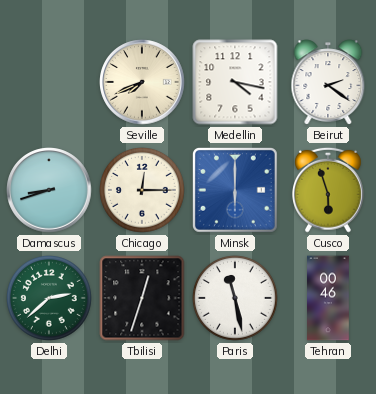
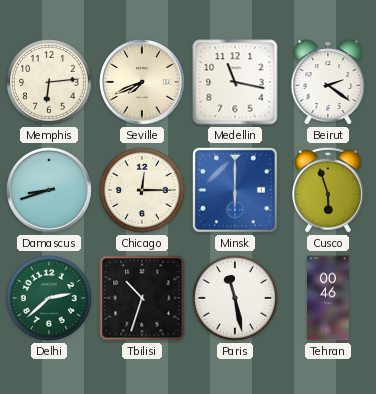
Memphis: none -> 6:14 (50, 83)
Medellin: 4:17 -> 11:17 (235, 82)
Tbilisi: 12:33 -> 10:33 (142, 298)
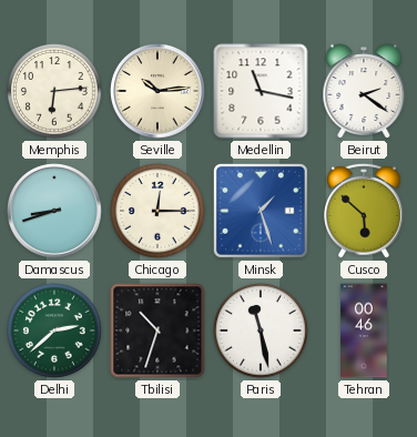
Seville: 7:41 -> 10:14 (157, 91)
Minsk: 6:00 -> 1:27 (261, 211)
Cusco: 5:57 -> 5:52 (365, 211)
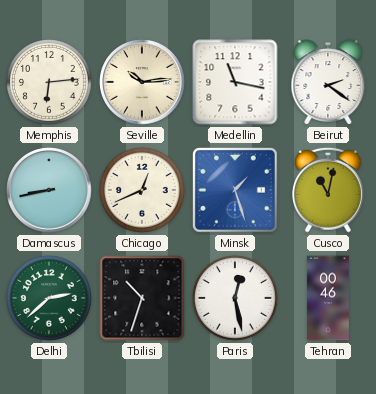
Damascus: 8:42 -> 8:43 (49, 190)
Chicago: 12:15 -> 12:41 (143, 191)
Cusco: 5:52 -> 11:02 (329, 190)
Paris: 11:28 -> 12:28 (236, 299)
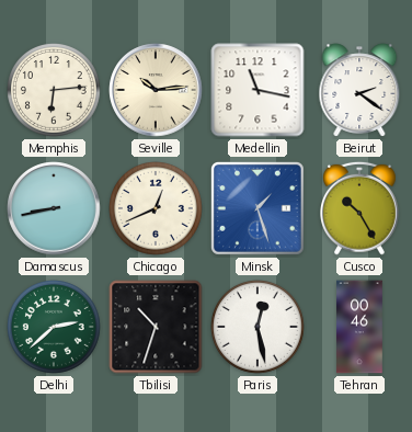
Cusco: 11:02 -> 10:25 (360, 208)
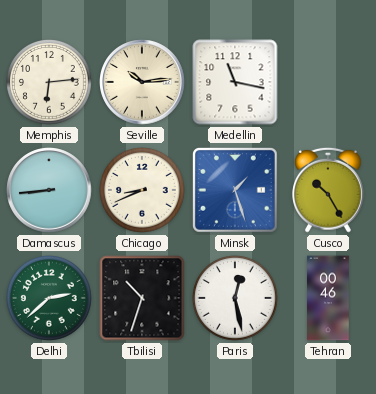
Beirut: 2:21 -> none (359, 90)
Damascus: 8:43 -> 8:44 (49, 190)
Chicago: 12:41 -> 8:41 (143, 191)
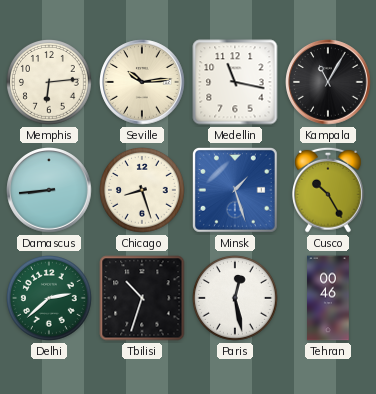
Kampala: none -> 11:05 (328, 82)
Chicago: 8:41 -> 8:27 (143, 191)
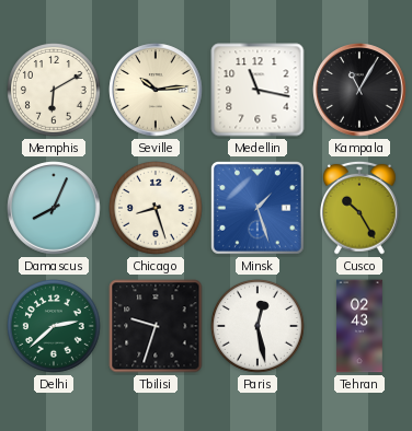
Memphis: 6:14 -> 6:10 (55, 91)
Damascus: 8:44 -> 8:04 (54, 208)
Tbilisi: 10:33 -> 9:33 (156, 326)
Tehran: 00:46 -> 02:43 (359, 326)
